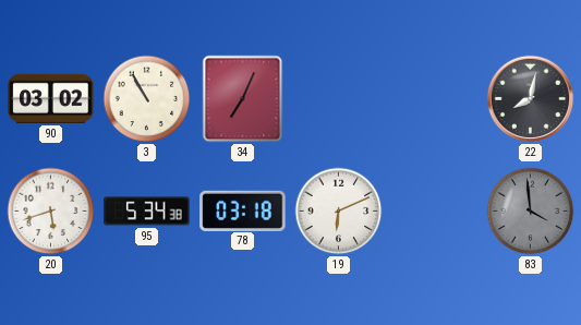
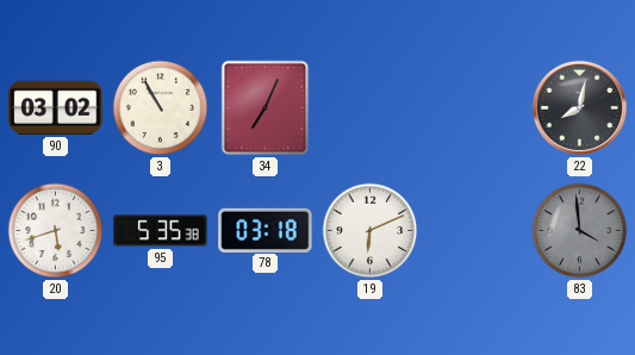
95: 5:34 -> 5:35 (161, 231)
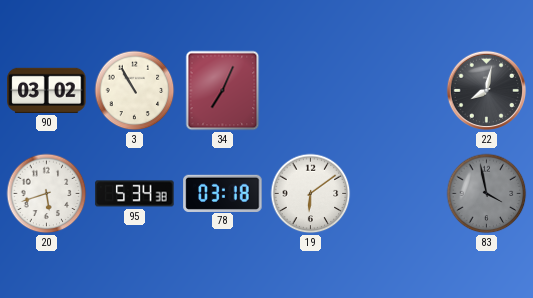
95: 5:35 -> 5:34 (135, 194)
19: 6:11 -> 6:09 (311, 194)
83: 3:59 -> 3:58 (487, 194)
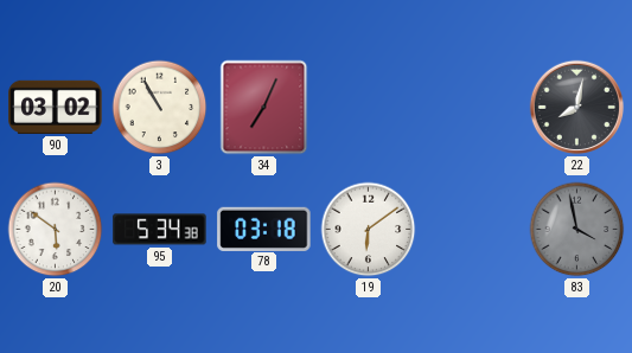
20: 5:42 -> 5:51 (56, 230)
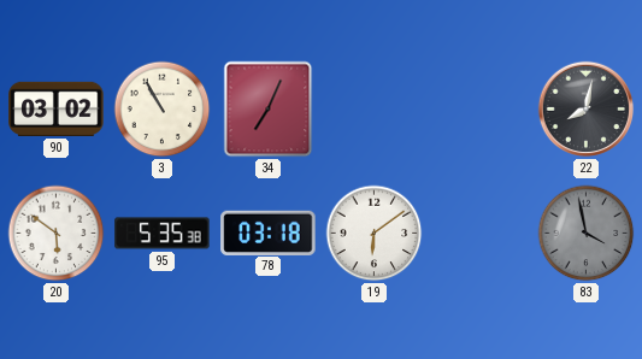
95: 5:34 -> 5:35 (163, 234)
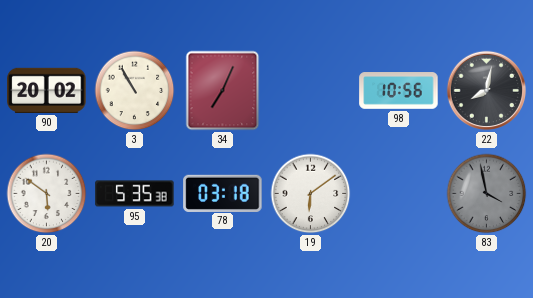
90: 03:02 -> 20:02 (47, 90)
98: none -> 10:56 (399, 91)
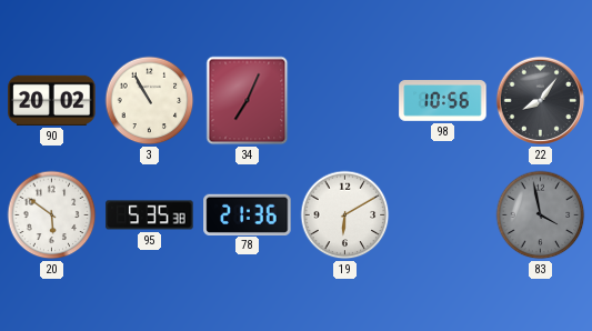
22: 8:02 -> 8:06 (541, 101)
78: 03:18 -> 21:36 (248, 214)
19: 6:09 -> 6:10 (345, 215)
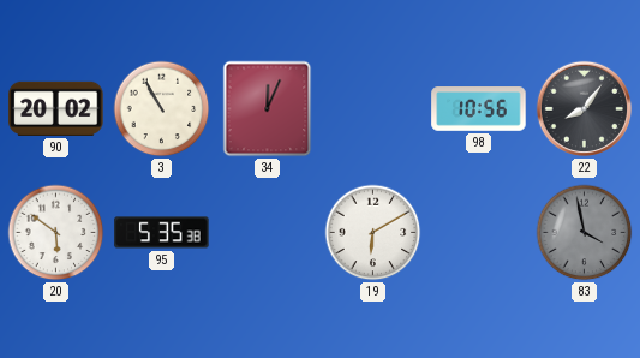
34: 7:04 -> 12:04 (268, 109)
78: 21:36 -> none (248, 214)
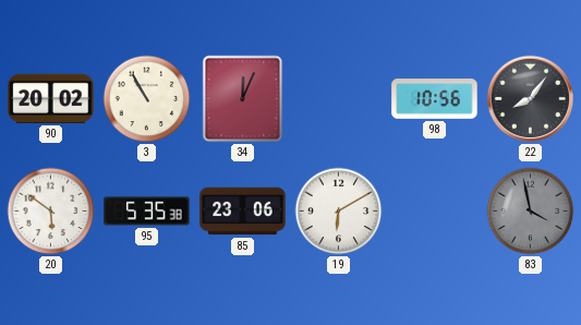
85: none -> 23:06 (243, 212)
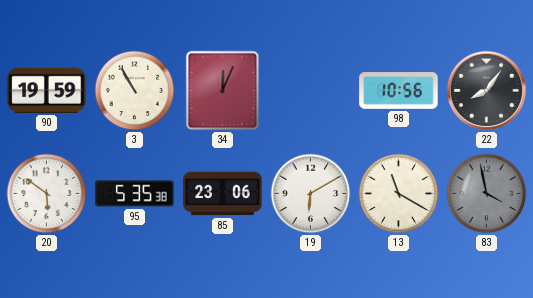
90: 20:02 -> 19:59 (47, 90)
13: none -> 11:20 (399, 194)
